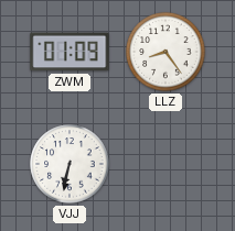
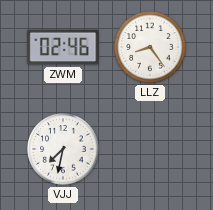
ZWM: 01:09 -> 02:46 (63, 47)
VJJ: 6:32 -> 7:32 (63, 149)
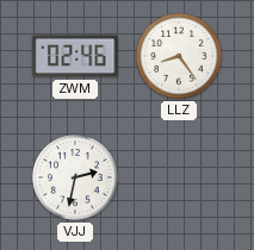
VJJ: 7:32 -> 2:32 (75, 177)
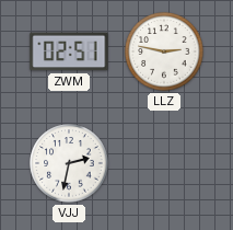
ZWM: 02:46 -> 02:51 (69, 51)
LLZ: 8:24 -> 2:47 (164, 51)
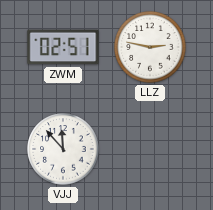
VJJ: 2:32 -> 11:53 (63, 149)
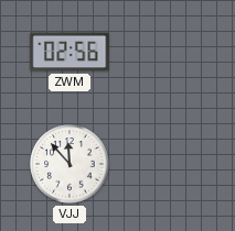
ZWM: 02:51 -> 02:56 (70, 52)
LLZ: 2:47 -> none (150, 47)
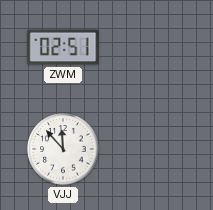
ZWM: 02:56 -> 02:51 (63, 47)
